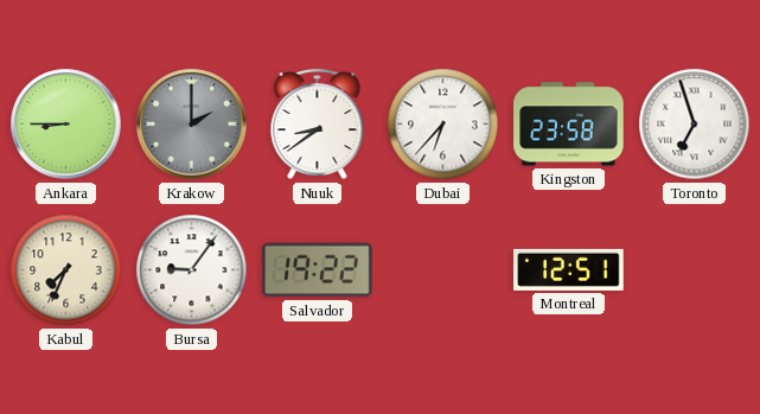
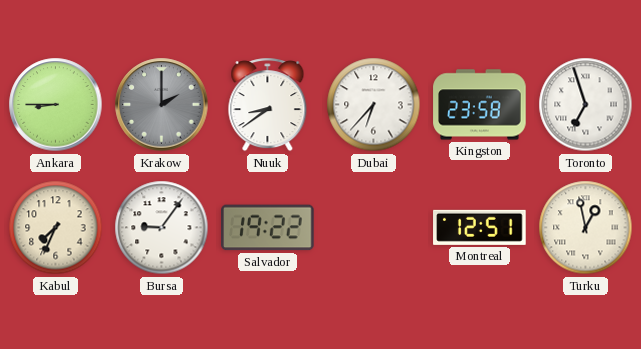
Turku: none -> 12:58 (586, 228)
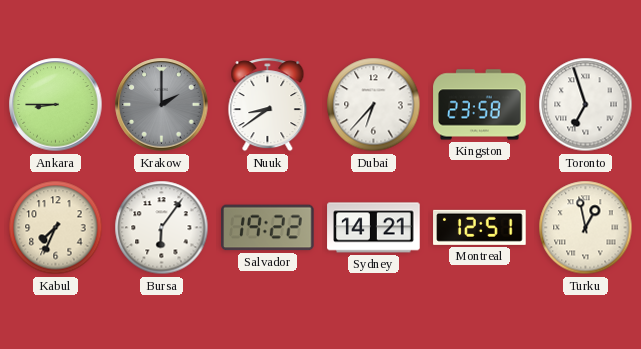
Bursa: 9:06 -> 6:06 (162, 228)
Sydney: none -> 14:21 (374, 228)
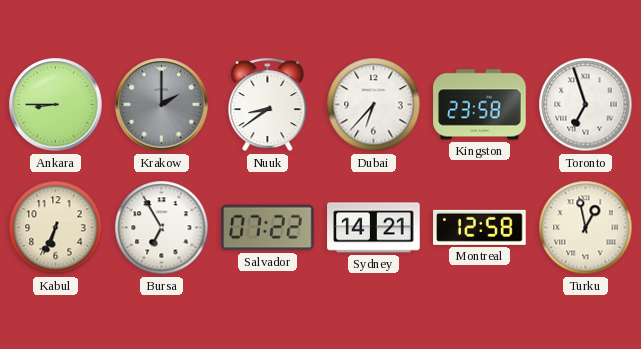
Kabul: 7:34 -> 6:34 (56, 228)
Bursa: 6:06 -> 6:55 (162, 228)
Salvador: 19:22 -> 07:22 (268, 228)
Montreal: 12:51 -> 12:58 (480, 227)
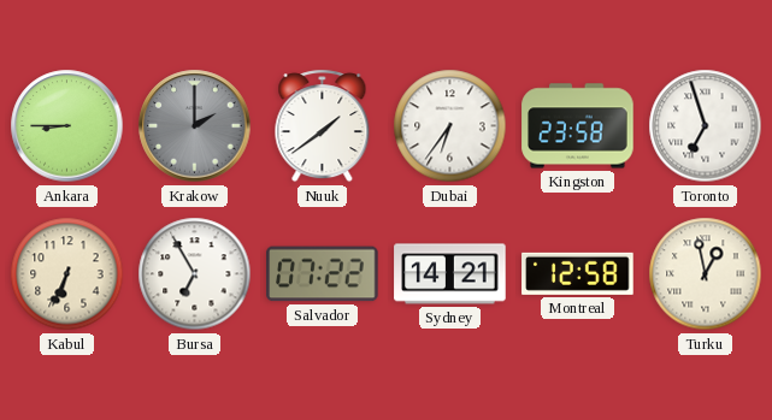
Nuuk: 8:39 -> 1:39 (323, 126)
Dubai: 6:37 -> 6:36 (450, 126)
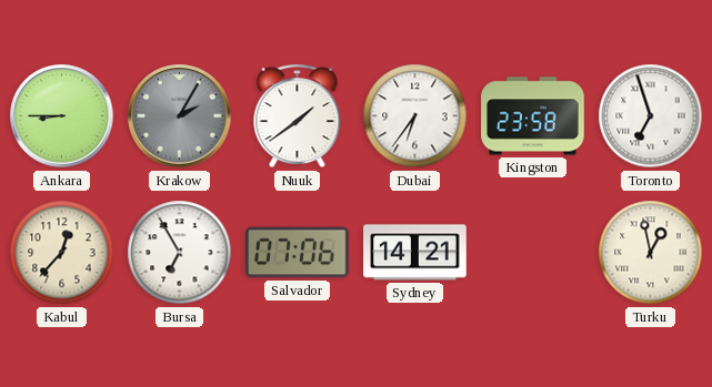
Krakow: 2:00 -> 2:05 (180, 116)
Kabul: 6:34 -> 12:37 (62, 253)
Salvador: 07:22 -> 07:06 (298, 253)
Montreal: 12:58 -> none (578, 273)
